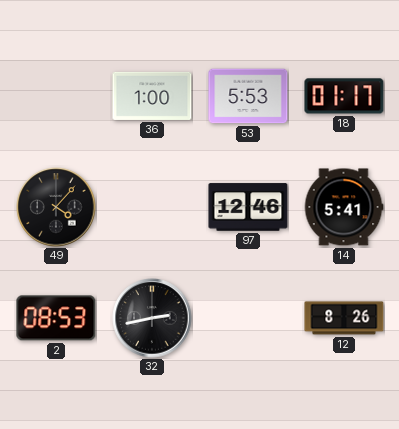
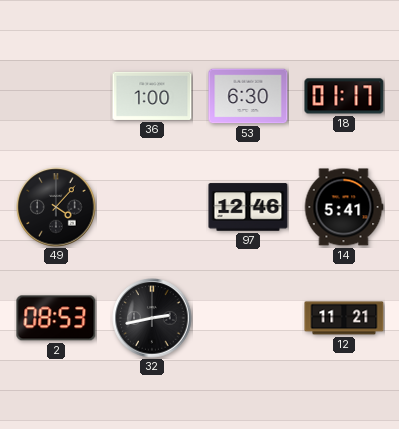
53: 5:53 -> 6:30 (248, 96)
12: 8:26 -> 11:21 (344, 318)
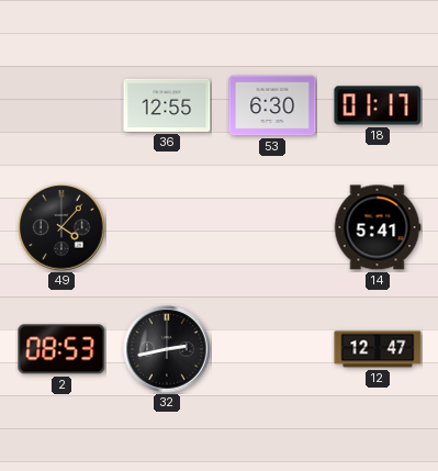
36: 1:00 -> 12:55 (167, 105)
97: 12:46 -> none (248, 207)
12: 11:21 -> 12:47 (378, 349)
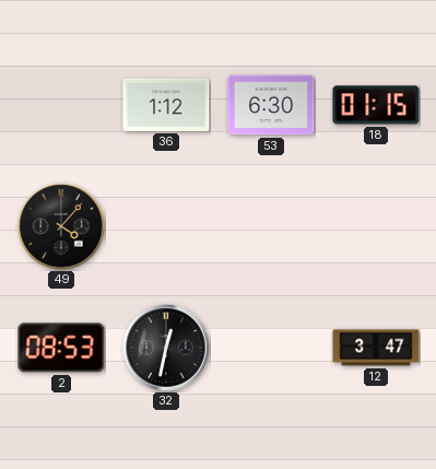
36: 12:55 -> 1:12 (166, 105)
18: 01:17 -> 01:15 (376, 105)
14: 5:41 -> none (378, 227)
32: 2:43 -> 12:32 (166, 348)
12: 12:47 -> 3:47 (376, 348)
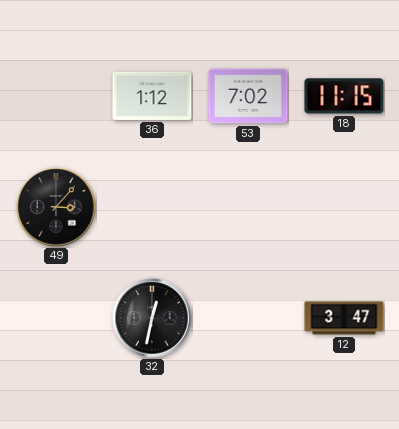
53: 6:30 -> 7:02 (248, 96)
18: 01:15 -> 11:15 (344, 96)
49: 4:07 -> 3:07 (56, 207)
2: 08:53 -> none (61, 348)
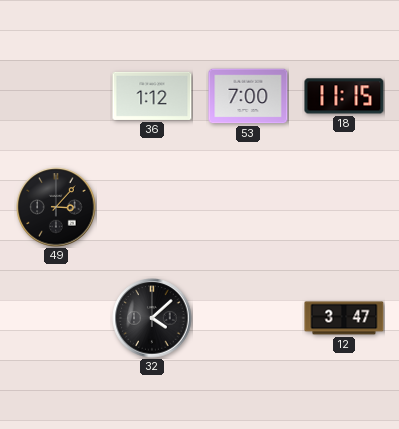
53: 7:02 -> 7:00 (248, 96)
32: 12:32 -> 4:08 (152, 318)
